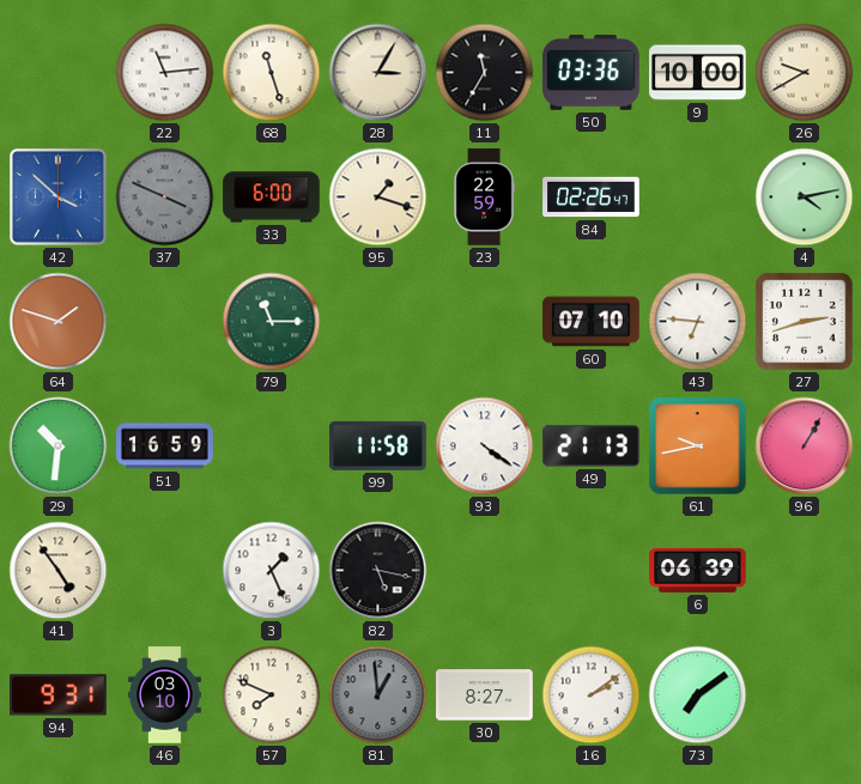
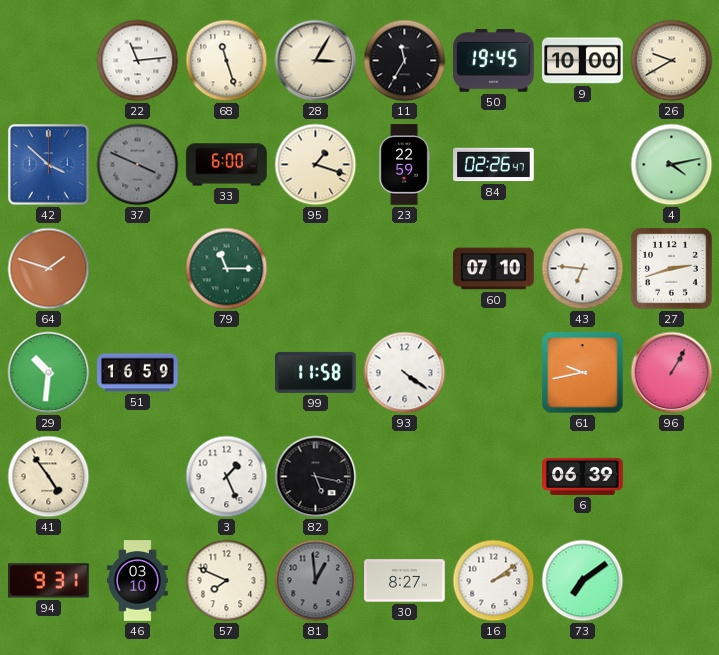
50: 03:36 -> 19:45 (494, 61)
49: 21:13 -> none (592, 446)
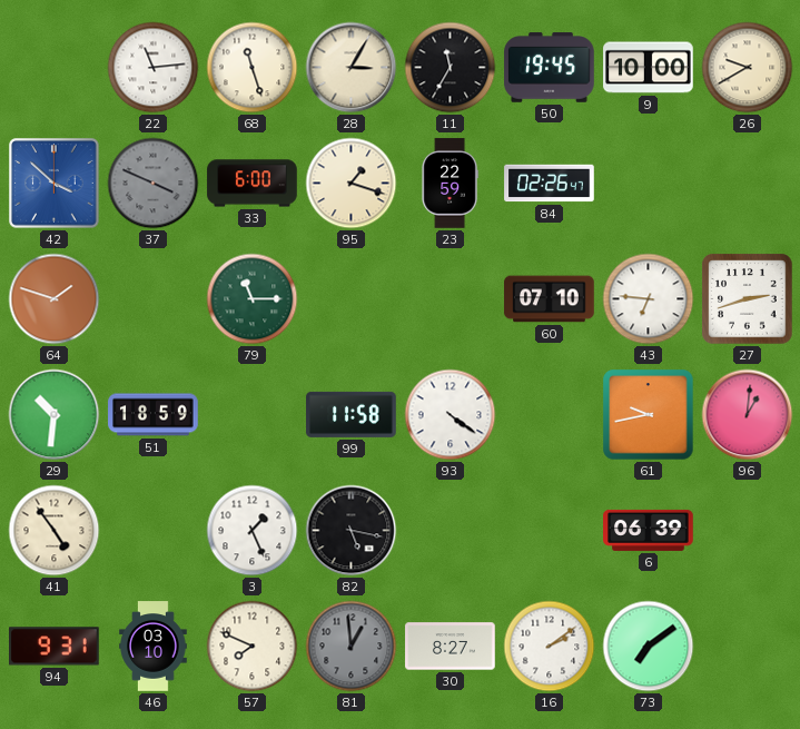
4: 4:13 -> none (672, 165)
51: 16:59 -> 18:59 (154, 415)
96: 1:05 -> 1:01 (748, 415)
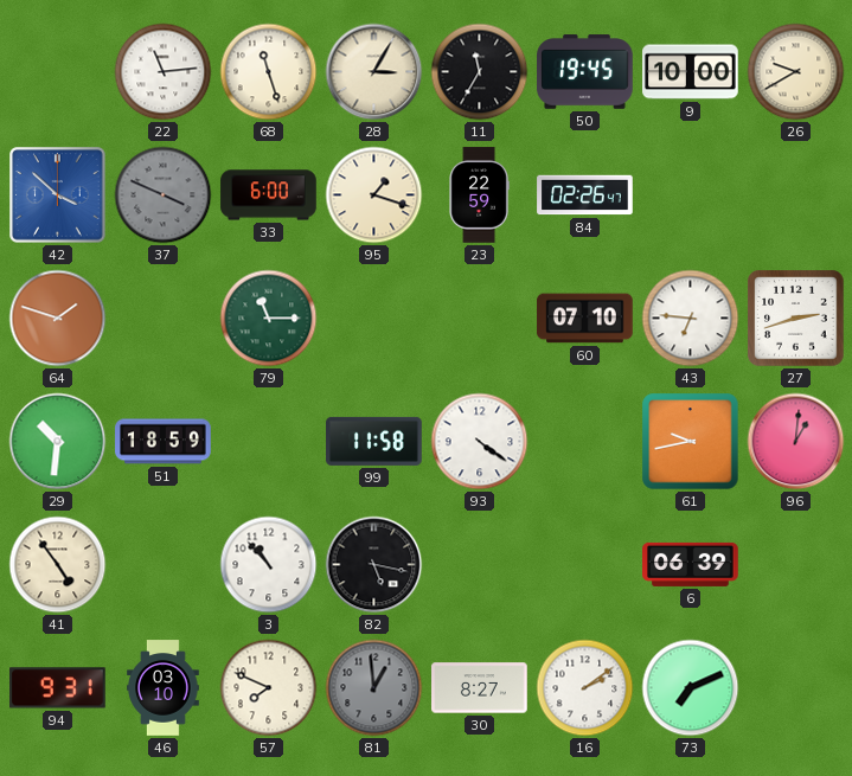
3: 1:26 -> 10:53 (269, 565)
73: 7:09 -> 7:11 (691, 688)
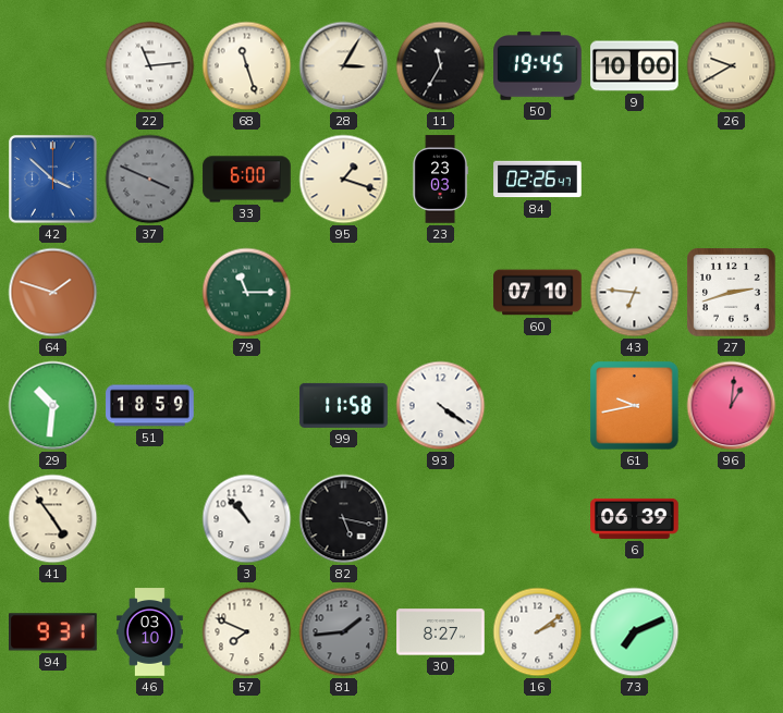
23: 22:59 -> 23:03 (440, 180)
81: 12:59 -> 1:44 (344, 632)
